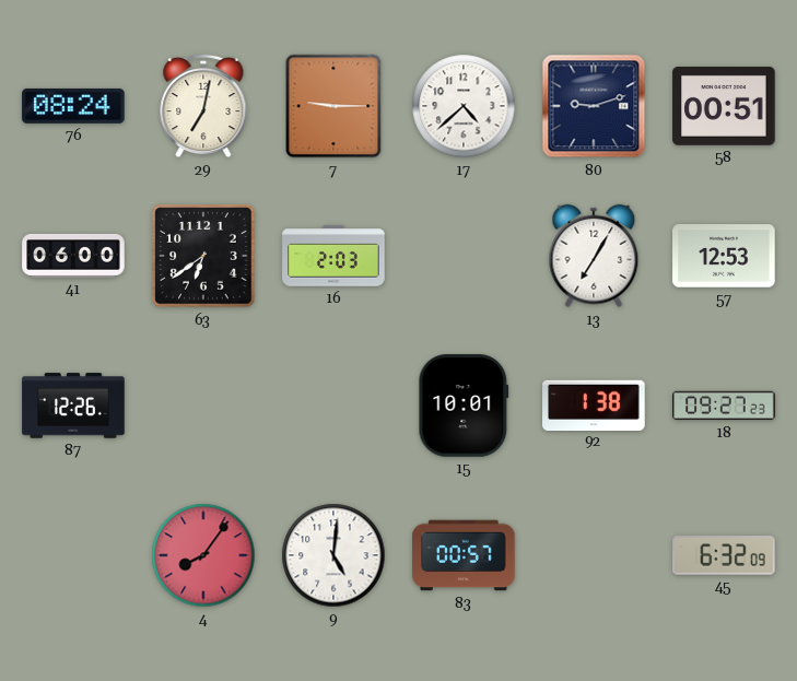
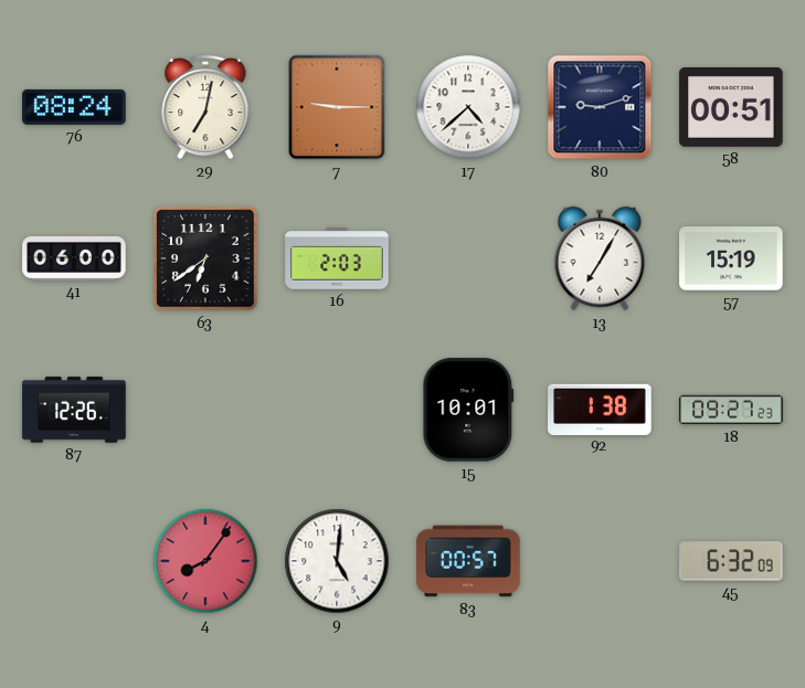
57: 12:53 -> 15:19 (731, 258)
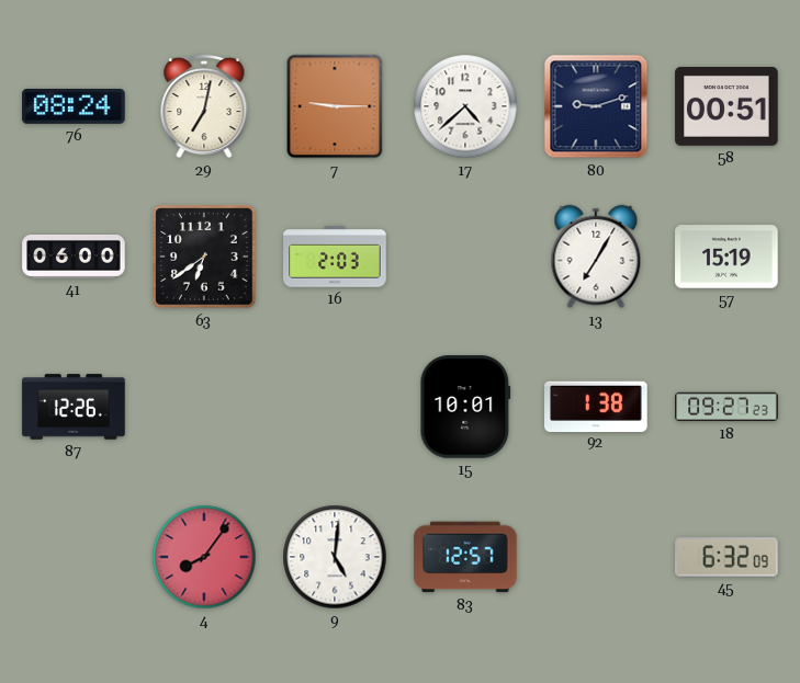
83: 00:57 -> 12:57 (465, 557)
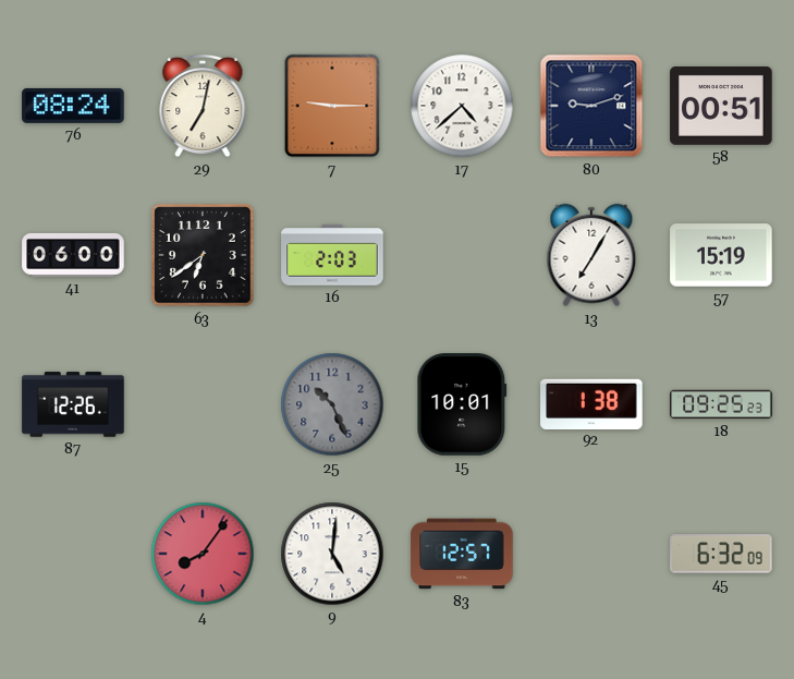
25: none -> 10:26 (332, 404)
18: 09:27 -> 09:25 (721, 404)
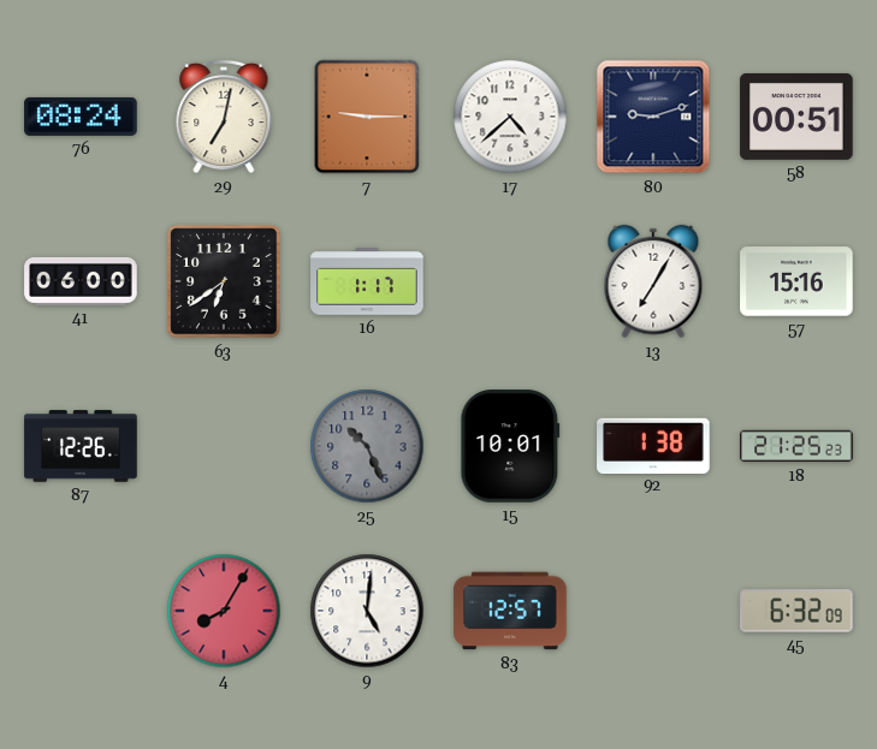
16: 2:03 -> 1:17 (367, 281)
57: 15:19 -> 15:16 (796, 281)
18: 09:25 -> 21:25 (796, 446)
4: 8:06 -> 8:05 (224, 611)
